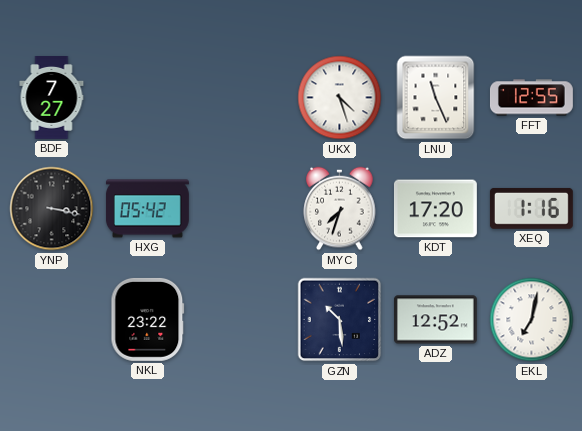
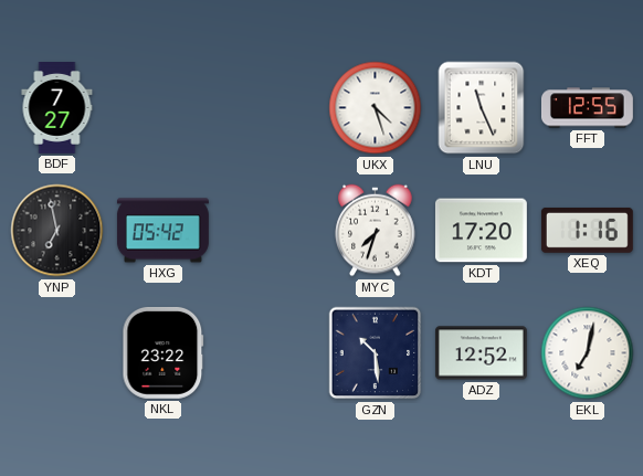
YNP: 3:17 -> 6:58 (57, 231)
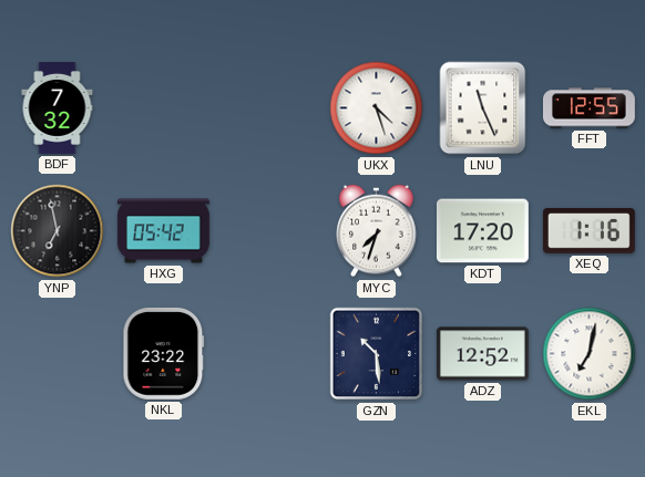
BDF: 7:27 -> 7:32 (58, 108)
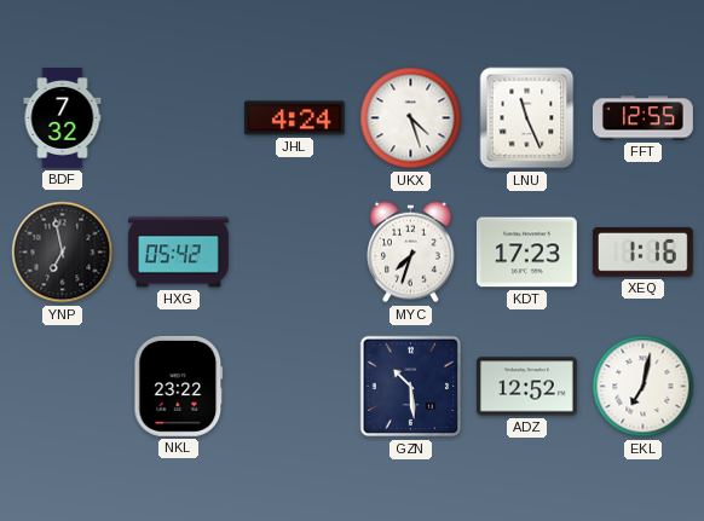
JHL: none -> 4:24 (294, 118)
KDT: 17:20 -> 17:23 (526, 253)
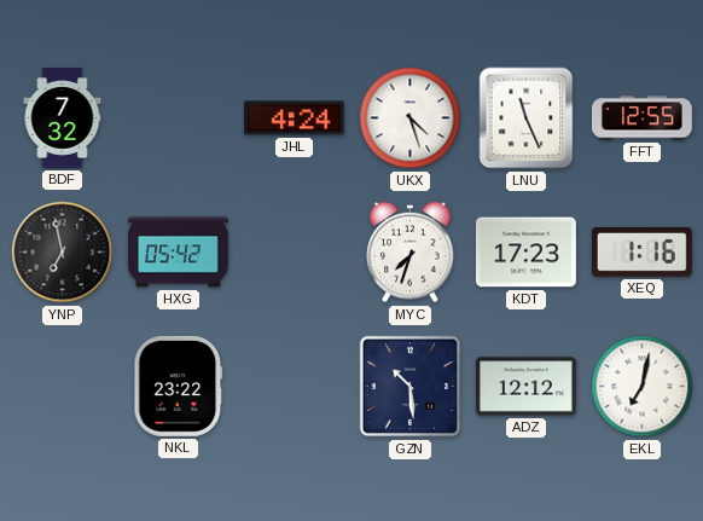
ADZ: 12:52 -> 12:12 (525, 387)
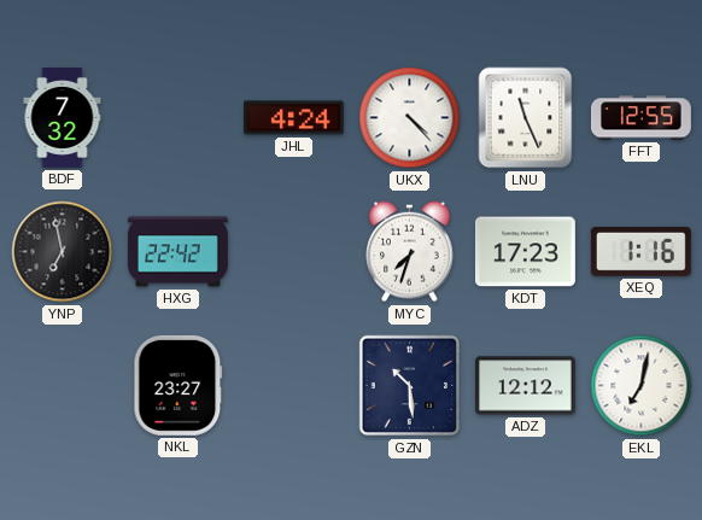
UKX: 4:27 -> 4:23 (410, 118)
HXG: 05:42 -> 22:42 (177, 252)
NKL: 23:22 -> 23:27 (179, 385)
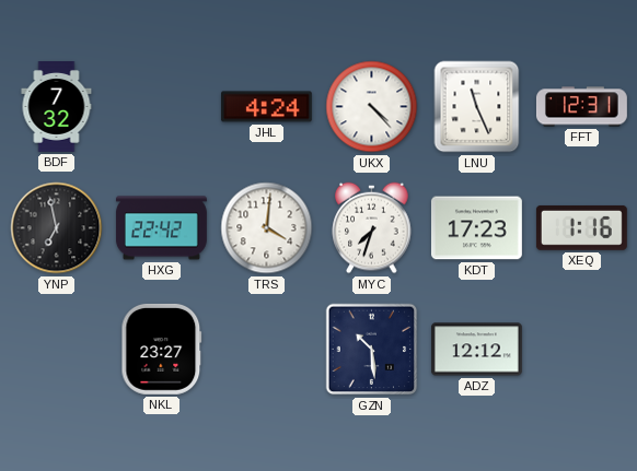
FFT: 12:55 -> 12:31 (581, 107)
TRS: none -> 4:01 (267, 228)
EKL: 7:02 -> none (642, 386)
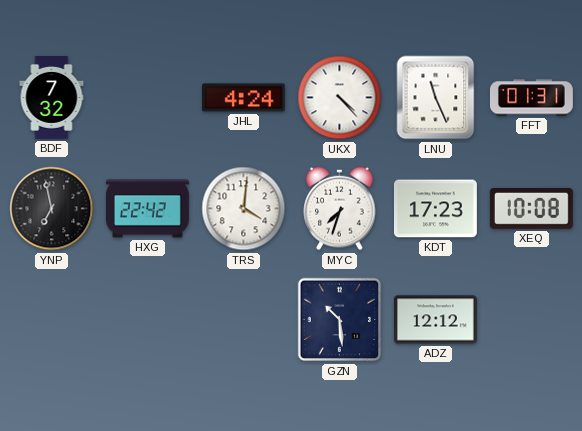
FFT: 12:31 -> 01:31 (531, 98)
XEQ: 1:16 -> 10:08 (531, 208)
NKL: 23:27 -> none (162, 349)
